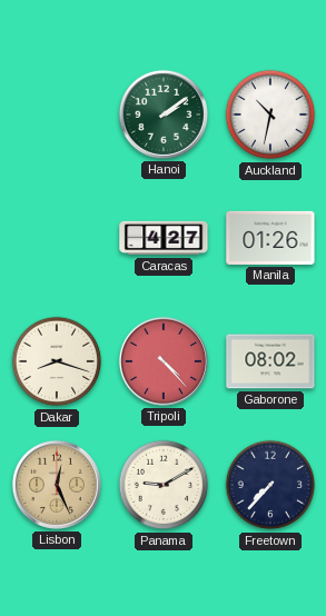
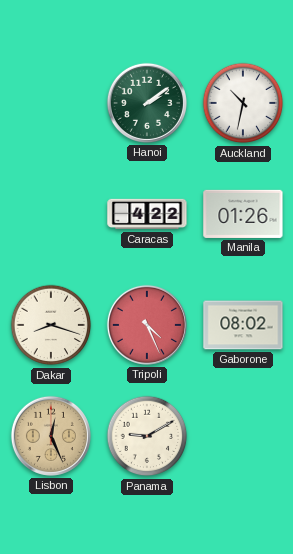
Caracas: 4:27 -> 4:22 (147, 214)
Tripoli: 4:23 -> 4:26 (147, 325)
Freetown: 7:37 -> none (270, 485)
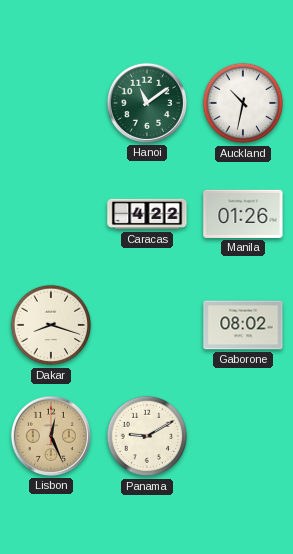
Hanoi: 2:09 -> 11:09 (147, 103)
Tripoli: 4:26 -> none (147, 325)
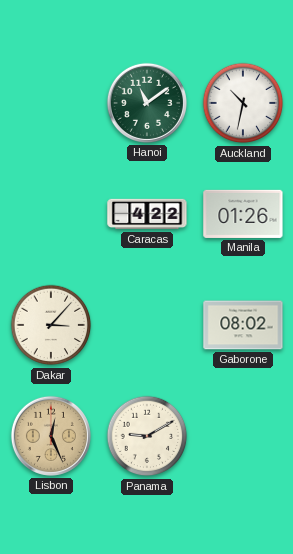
Dakar: 8:18 -> 3:07 (51, 325)
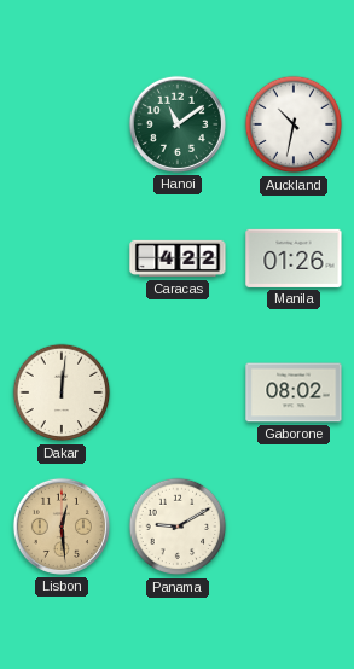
Dakar: 3:07 -> 12:01 (62, 392)
Lisbon: 12:26 -> 12:29 (62, 527)
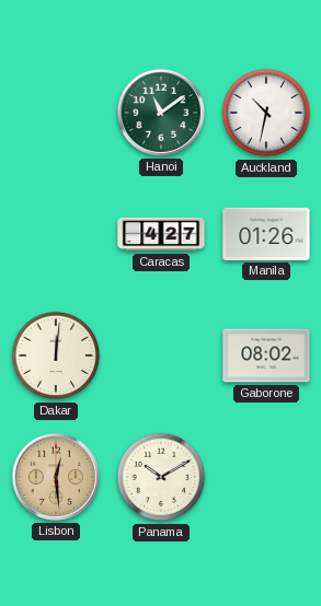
Caracas: 4:22 -> 4:27 (161, 234)
Panama: 9:10 -> 10:10 (161, 477)
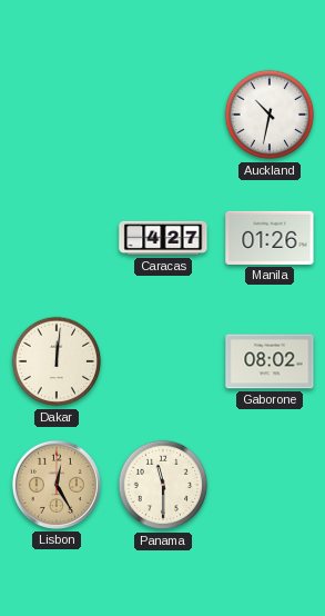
Hanoi: 11:09 -> none (161, 113)
Lisbon: 12:29 -> 12:25 (57, 485)
Panama: 10:10 -> 11:30 (163, 485)
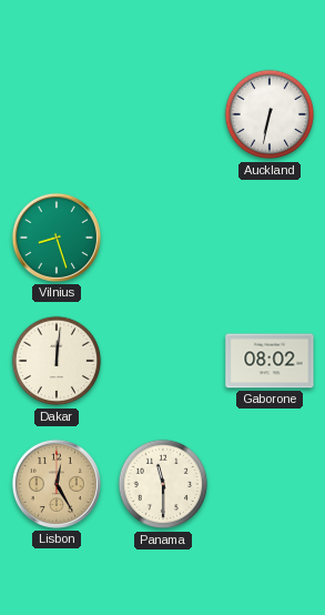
Auckland: 10:32 -> 6:32 (270, 114)
Vilnius: none -> 8:27 (57, 238)
Caracas: 4:27 -> none (163, 238)
Manila: 01:26 -> none (270, 238)
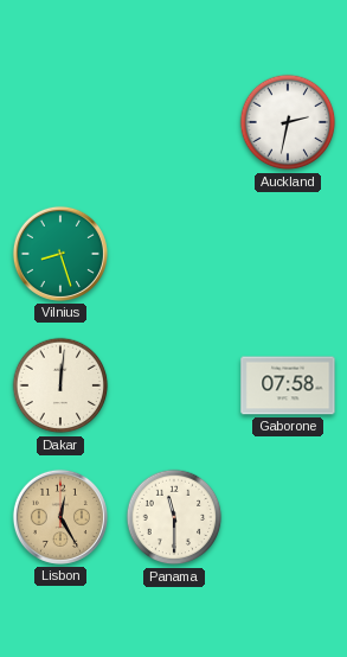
Auckland: 6:32 -> 2:32 (288, 122)
Gaborone: 08:02 -> 07:58 (288, 385)
